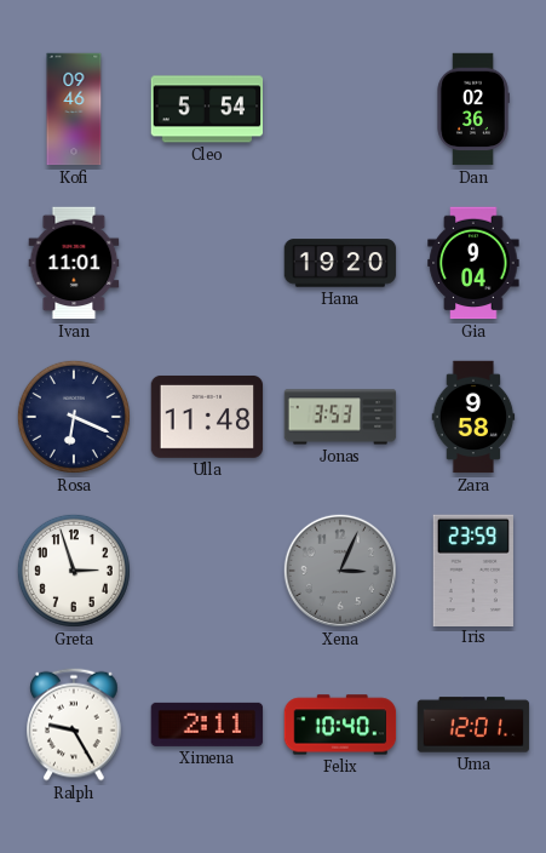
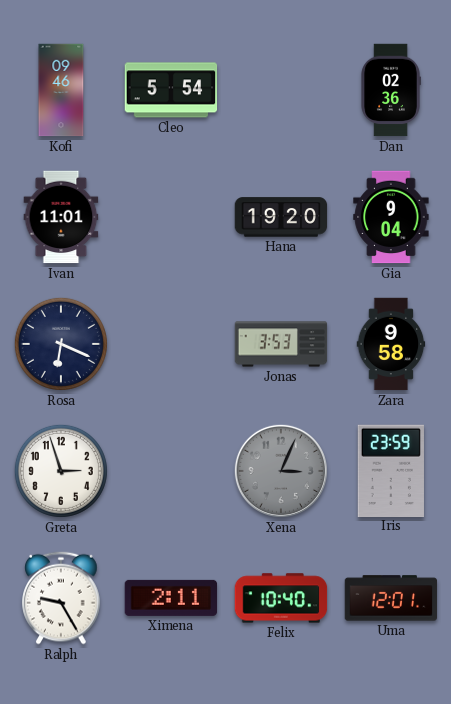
Ulla: 11:48 -> none (207, 417)
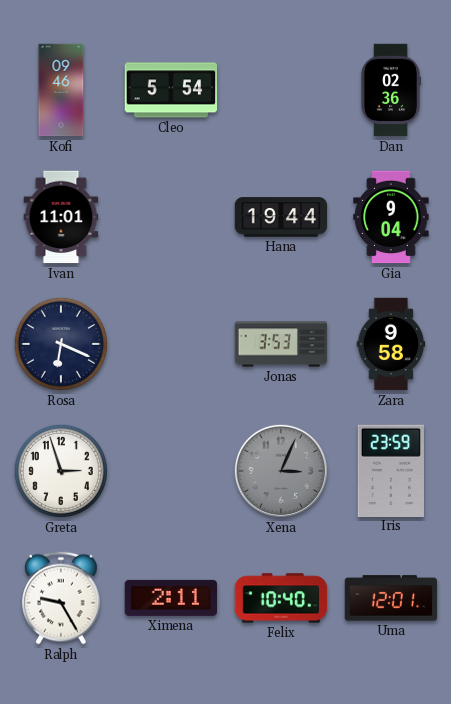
Hana: 19:20 -> 19:44 (281, 217)
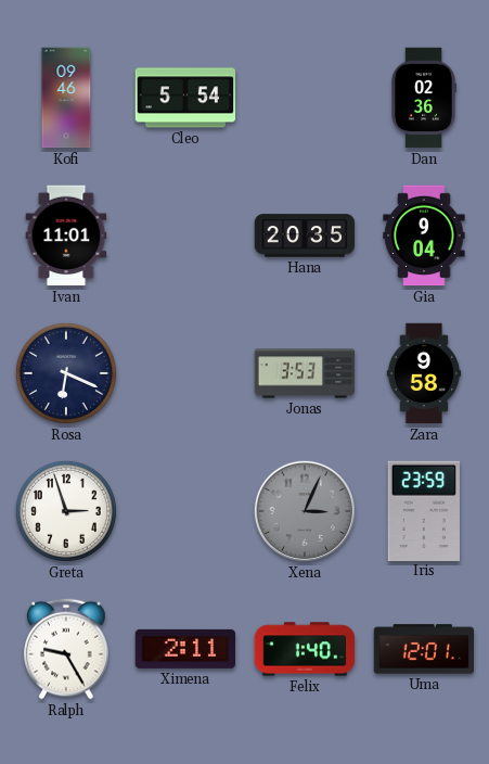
Hana: 19:44 -> 20:35 (305, 235)
Felix: 10:40 -> 1:40 (305, 649)
